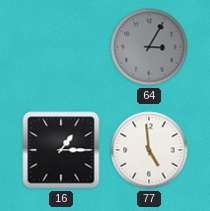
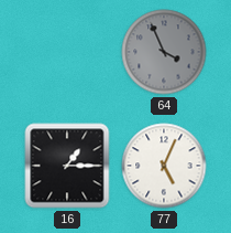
64: 3:05 -> 3:56 (164, 52)
77: 4:59 -> 5:04 (164, 166)
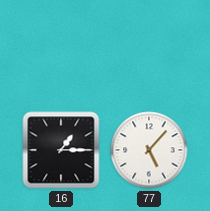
64: 3:56 -> none (164, 52)
77: 5:04 -> 5:07 (149, 150)
